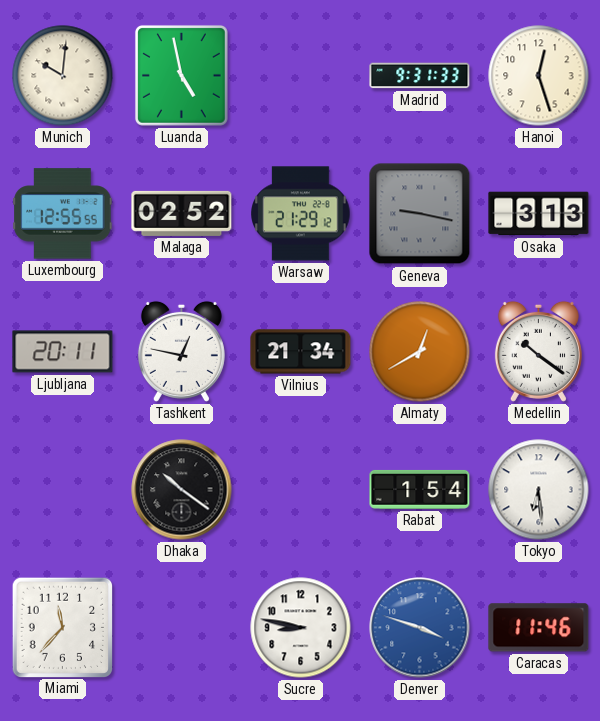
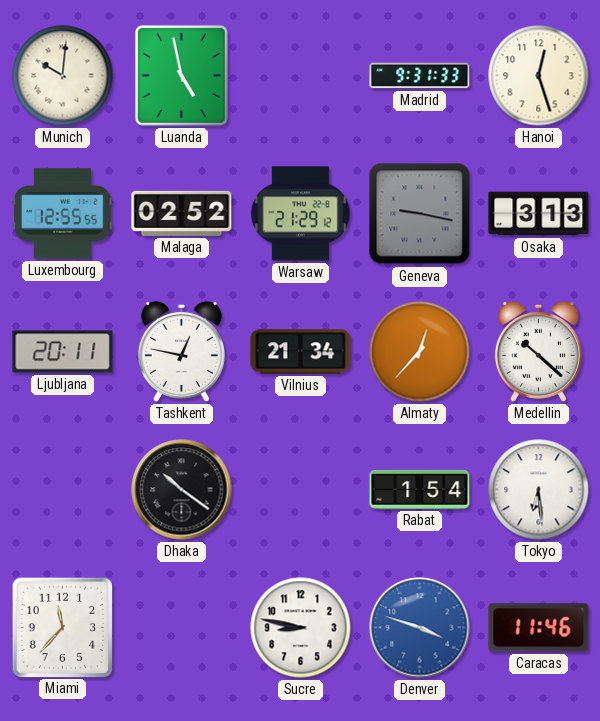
Almaty: 12:40 -> 12:37 (420, 352)
Medellin: 10:21 -> 10:22 (538, 351)
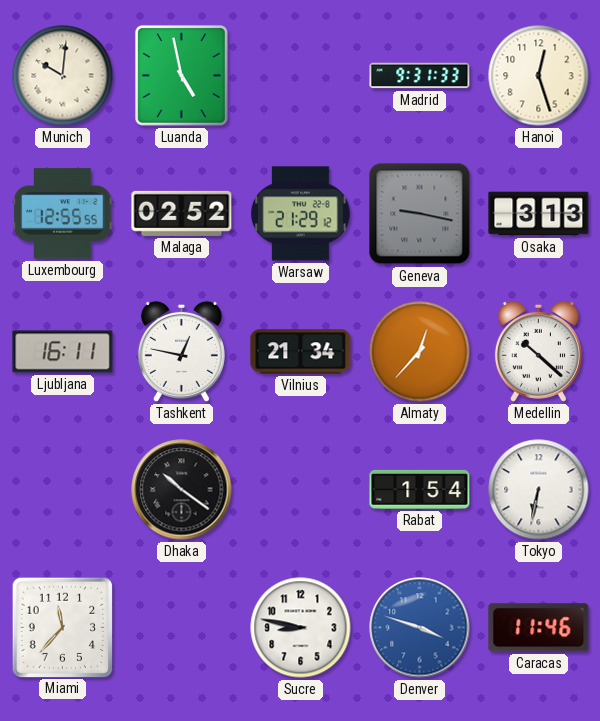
Ljubljana: 20:11 -> 16:11 (63, 352)
Tokyo: 6:29 -> 6:32 (539, 490)
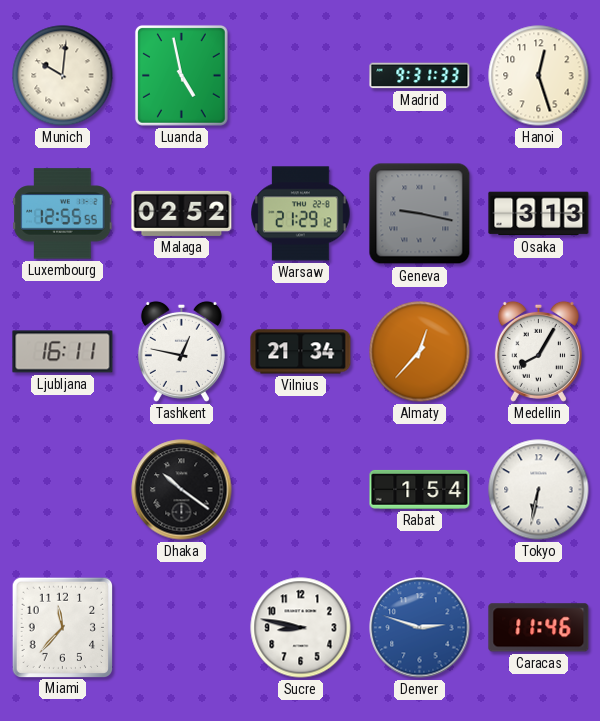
Medellin: 10:22 -> 8:05 (538, 351)
Denver: 3:48 -> 2:48 (420, 628)
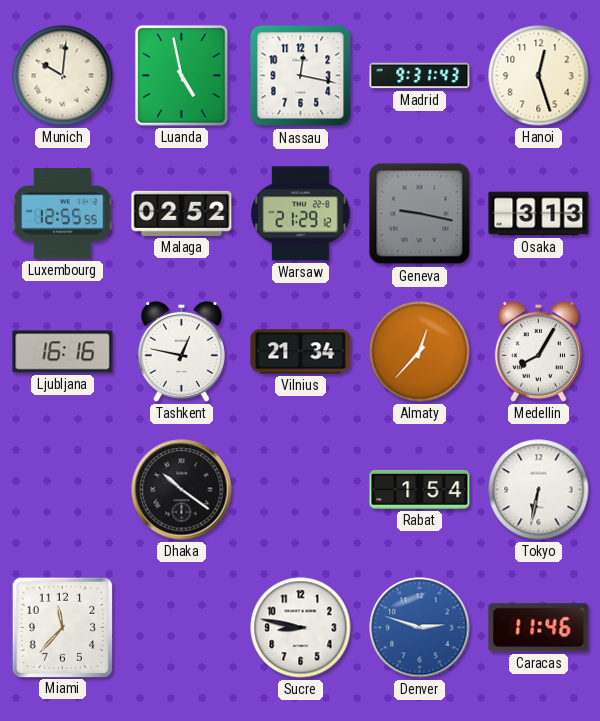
Nassau: none -> 12:17 (301, 76)
Madrid: 9:31:33 -> 9:31:43 (420, 76)
Ljubljana: 16:11 -> 16:16 (63, 352)
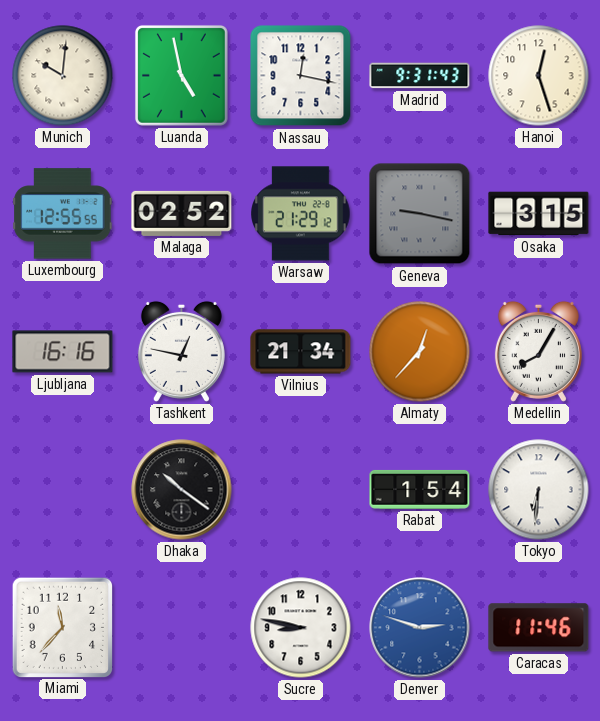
Osaka: 3:13 -> 3:15 (539, 214)
Tokyo: 6:32 -> 6:31 (539, 490)
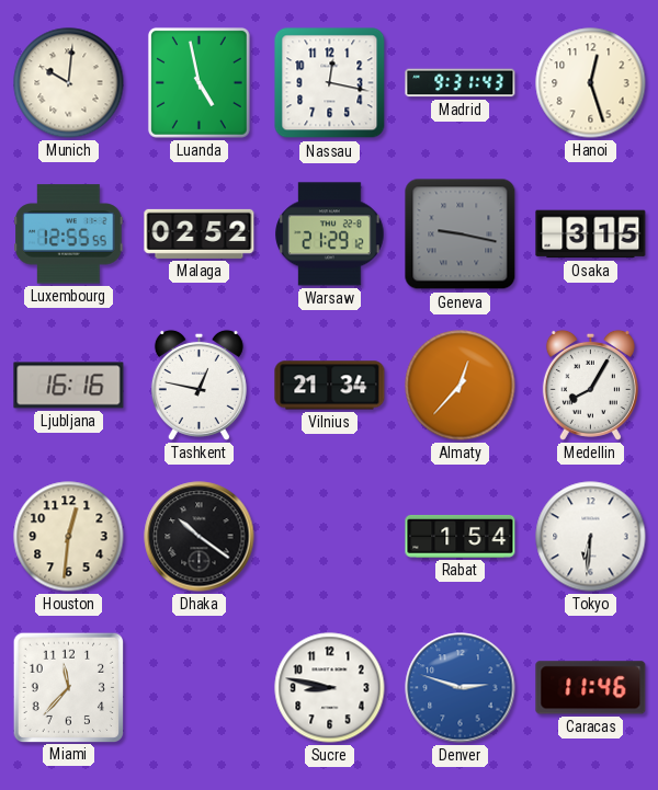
Houston: none -> 12:31 (69, 537)
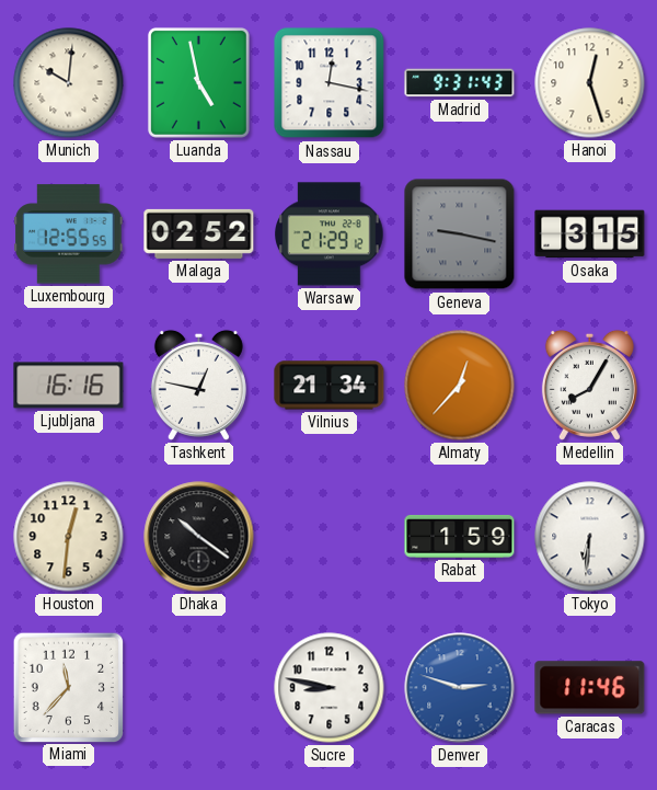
Rabat: 1:54 -> 1:59 (460, 536)
